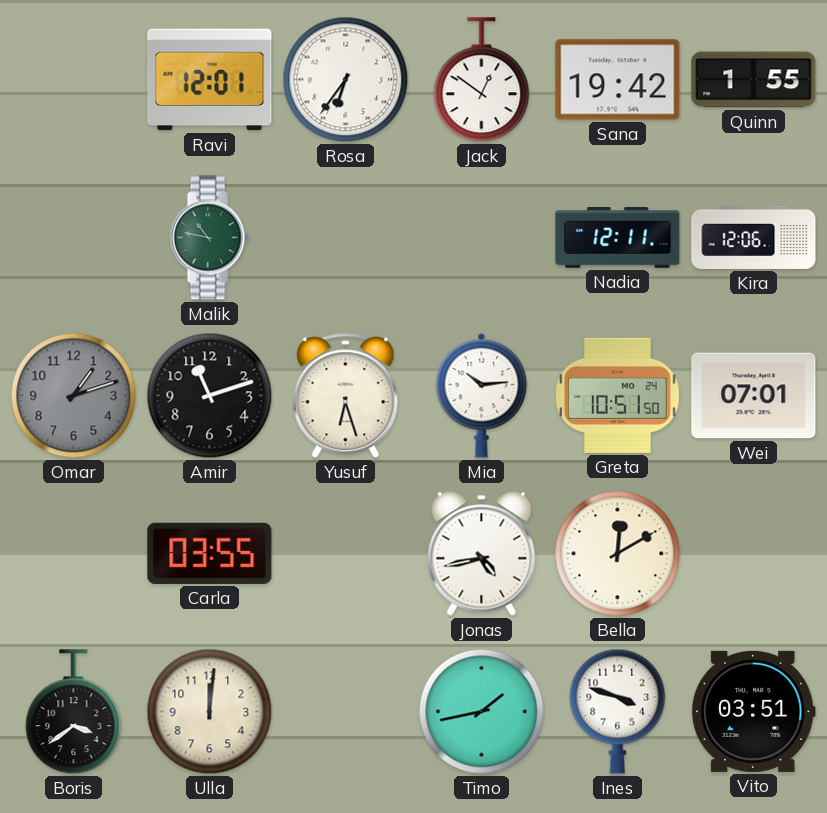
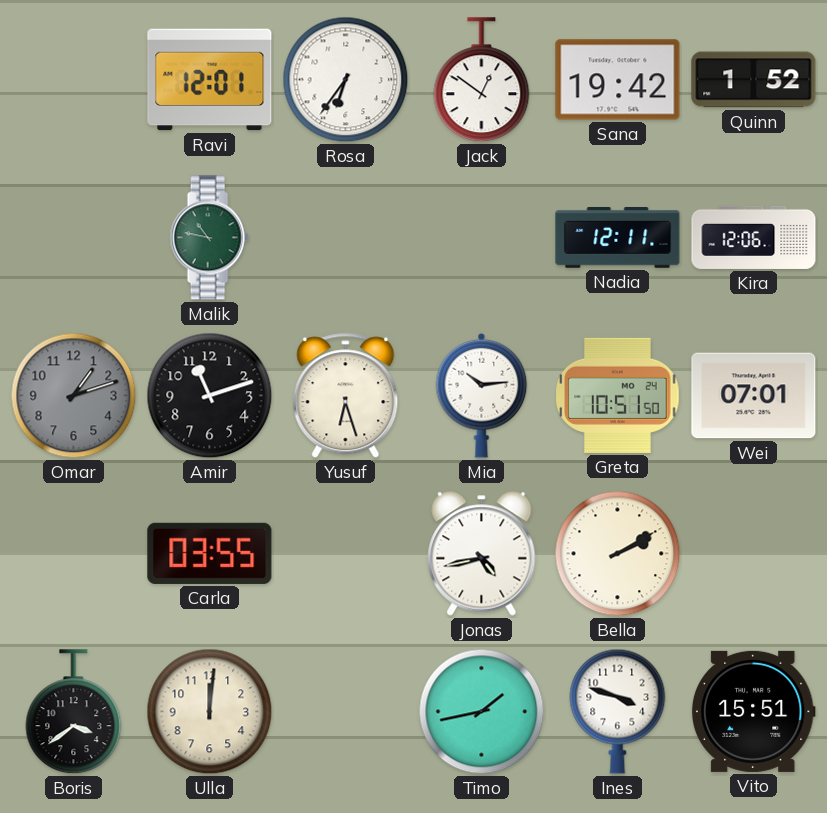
Quinn: 1:55 -> 1:52 (754, 80)
Bella: 12:10 -> 2:10 (618, 554)
Vito: 03:51 -> 15:51 (753, 711)
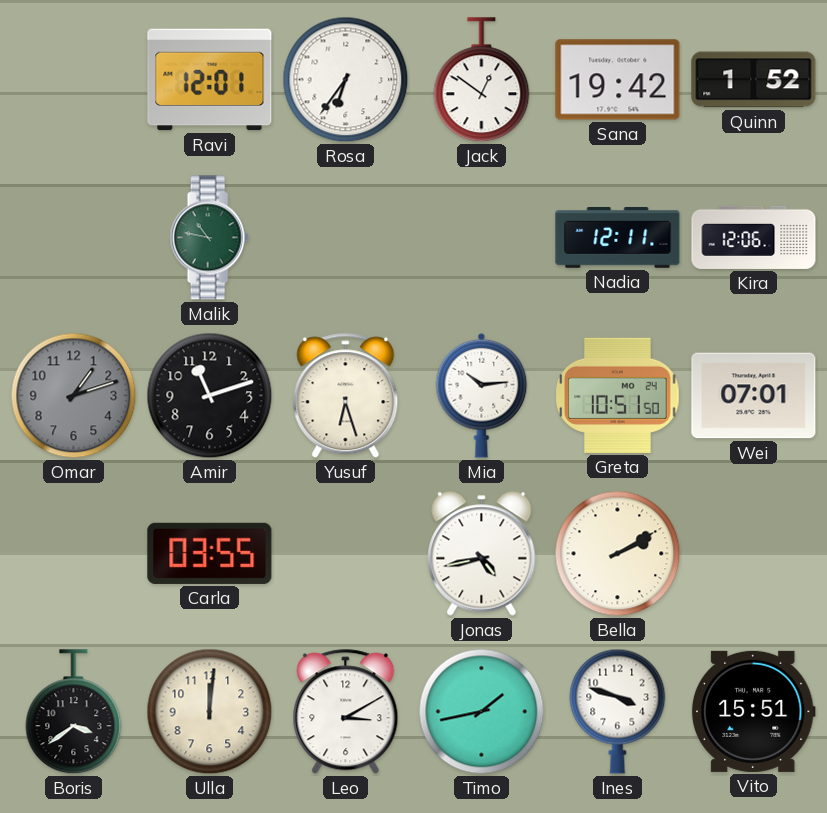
Leo: none -> 3:10 (346, 712)
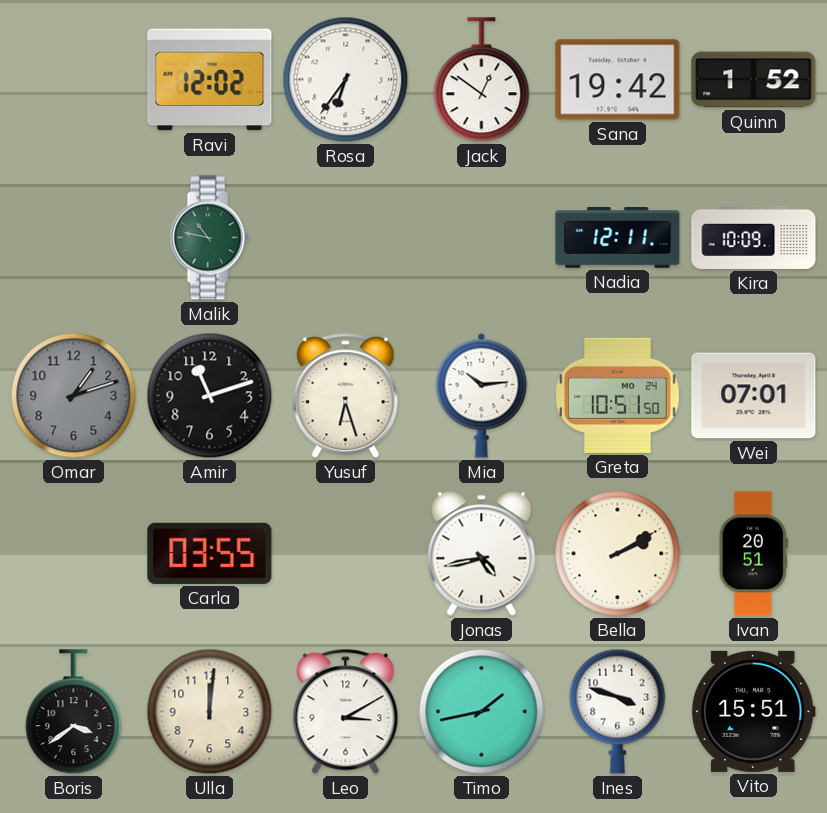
Ravi: 12:01 -> 12:02 (210, 80)
Kira: 12:06 -> 10:09 (754, 237)
Ivan: none -> 20:51 (753, 554)
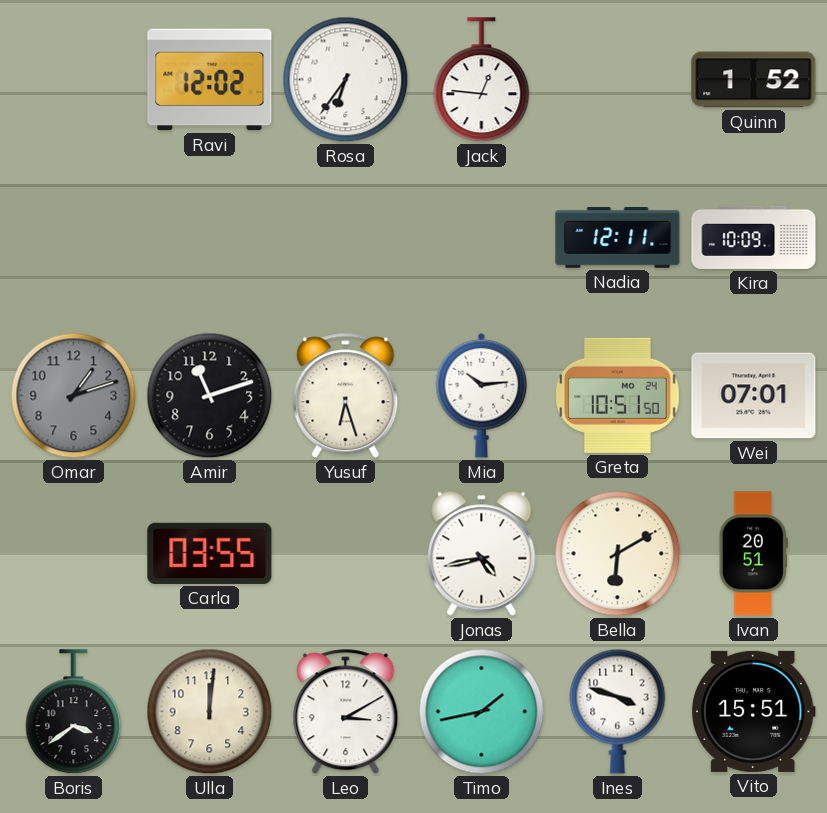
Jack: 12:51 -> 12:46 (482, 80)
Sana: 19:42 -> none (618, 80)
Malik: 10:47 -> none (209, 238)
Bella: 2:10 -> 6:10 (618, 554)
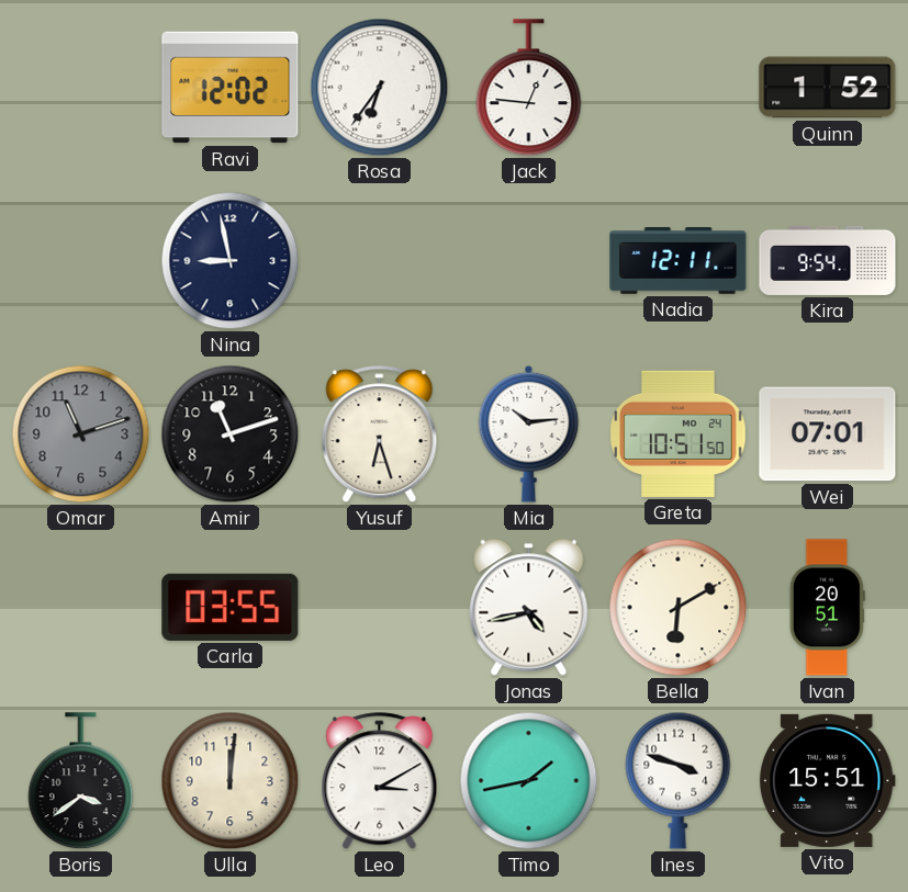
Nina: none -> 8:58 (231, 261)
Kira: 10:09 -> 9:54 (828, 260)
Omar: 1:12 -> 11:12 (81, 434)
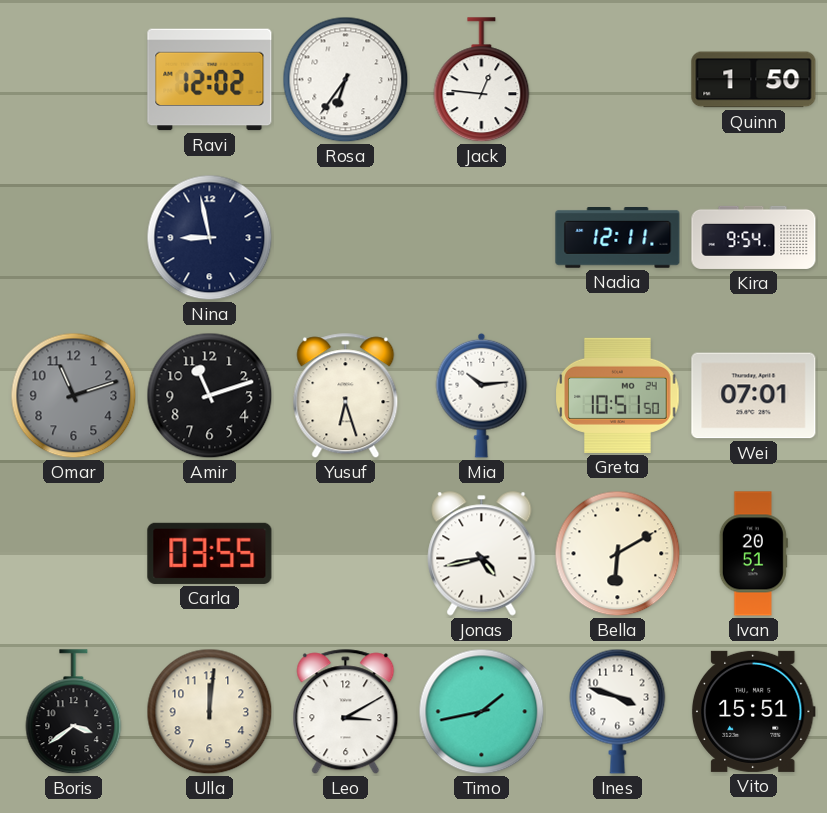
Quinn: 1:52 -> 1:50 (754, 80)
